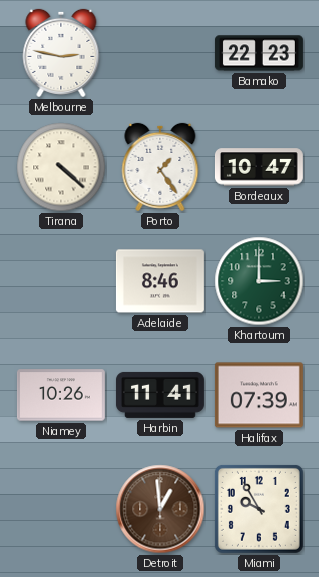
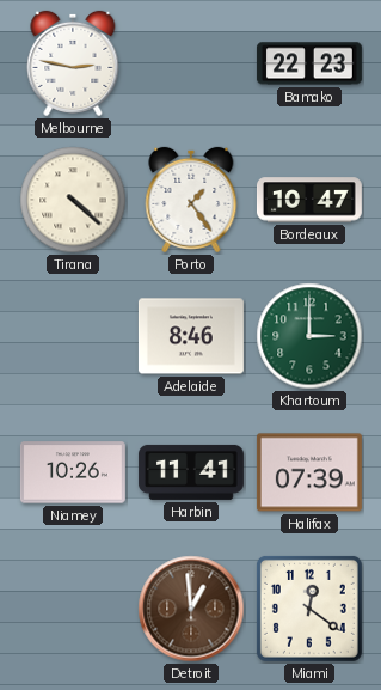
Miami: 9:55 -> 12:21 (309, 609)
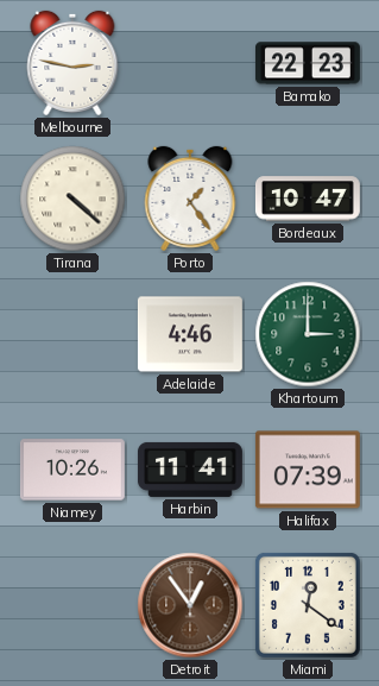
Adelaide: 8:46 -> 4:46 (190, 334)
Detroit: 12:59 -> 12:54 (190, 605)
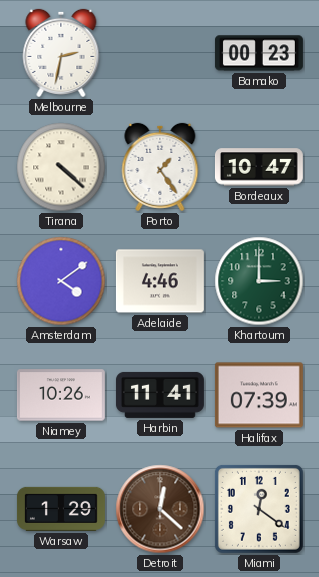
Melbourne: 2:47 -> 2:32 (61, 53)
Bamako: 22:23 -> 00:23 (259, 53)
Amsterdam: none -> 4:09 (61, 281)
Warsaw: none -> 1:29 (61, 509)
Detroit: 12:54 -> 12:22 (160, 509)
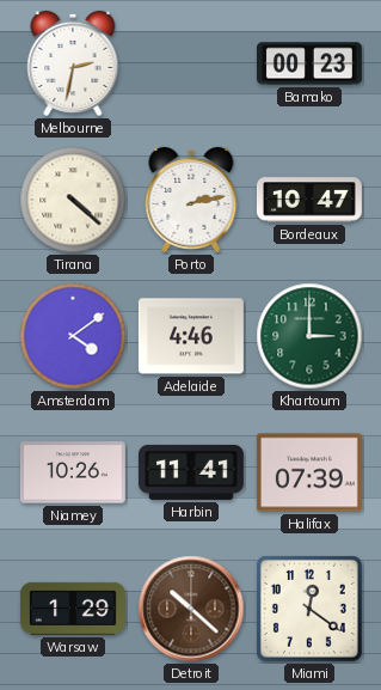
Porto: 1:24 -> 2:13 (191, 200)
Detroit: 12:22 -> 10:22 (191, 609)
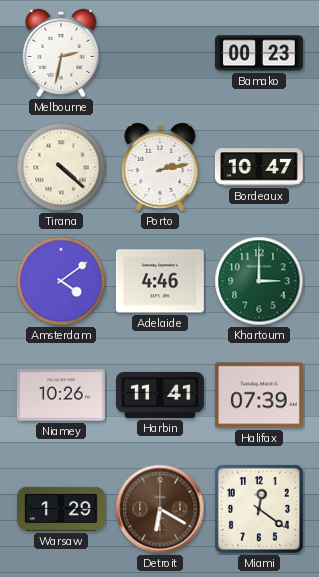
Detroit: 10:22 -> 6:20 (160, 509)
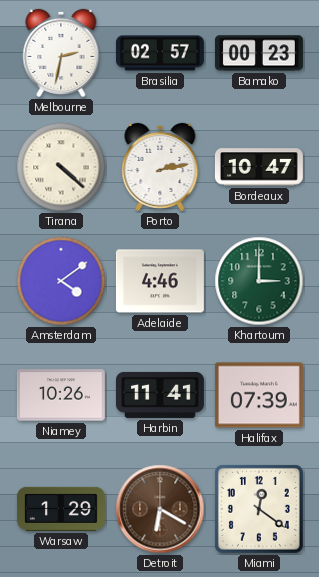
Brasilia: none -> 02:57 (160, 53)
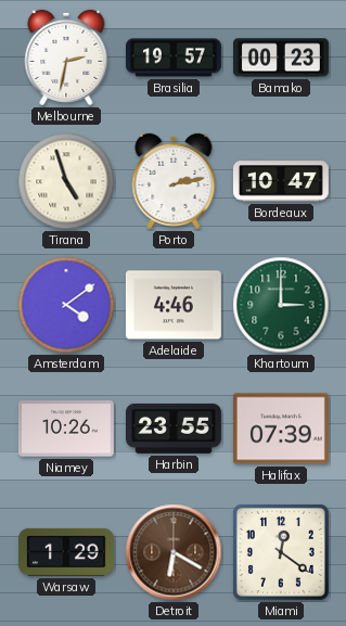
Brasilia: 02:57 -> 19:57 (174, 58)
Tirana: 4:22 -> 4:57 (66, 181)
Harbin: 11:41 -> 23:55 (174, 429)
